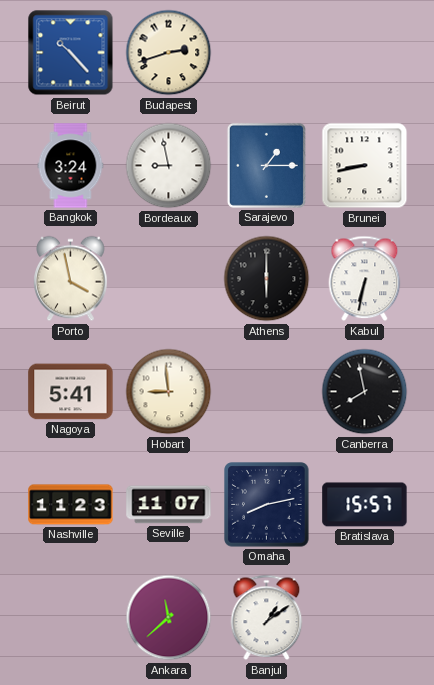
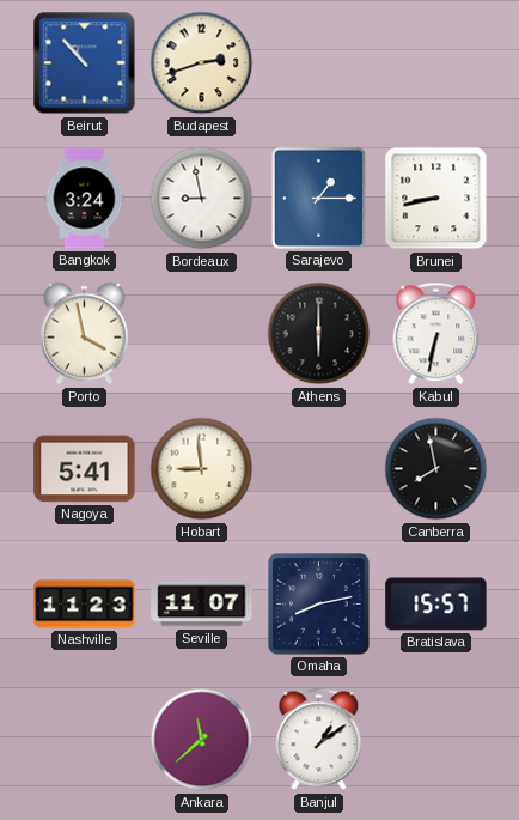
Beirut: 10:23 -> 10:53 (85, 63)
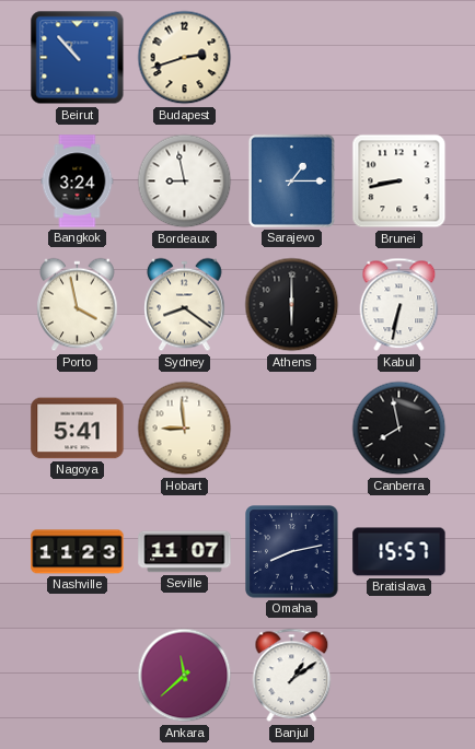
Sydney: none -> 8:21 (185, 305)
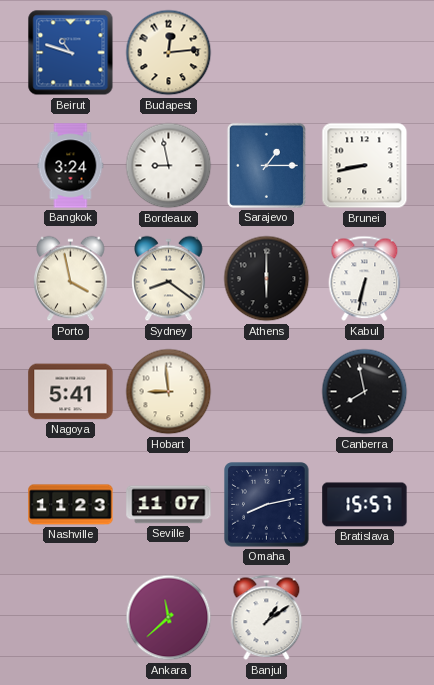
Beirut: 10:53 -> 10:48 (71, 53)
Budapest: 2:42 -> 12:14 (169, 53)
